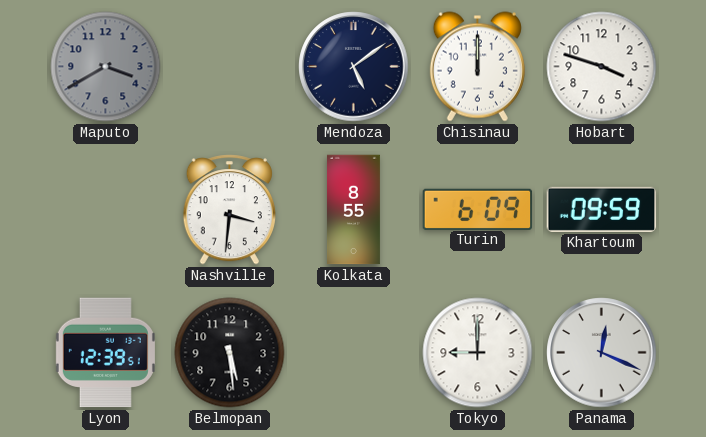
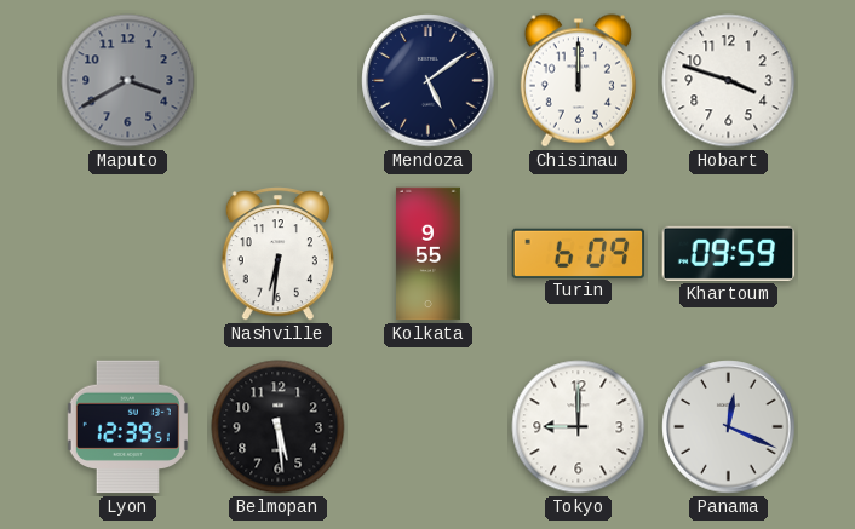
Nashville: 3:31 -> 6:31 (277, 254)
Kolkata: 8:55 -> 9:55 (427, 254)
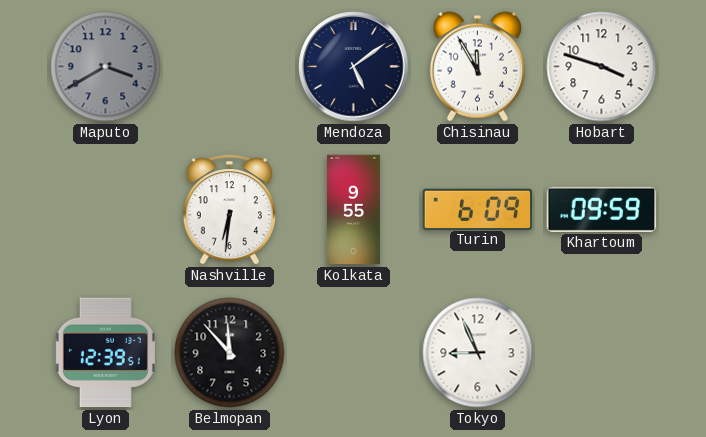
Chisinau: 12:00 -> 11:55 (477, 67)
Belmopan: 5:29 -> 11:53 (230, 353)
Tokyo: 9:00 -> 8:56 (478, 353)
Panama: 12:19 -> none (729, 427)
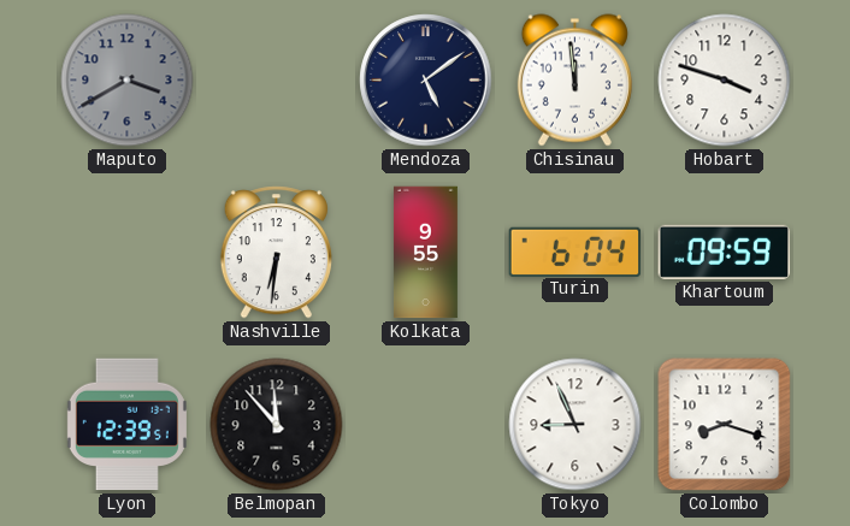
Chisinau: 11:55 -> 11:59 (574, 81)
Turin: 6:09 -> 6:04 (575, 252)
Colombo: none -> 8:18 (725, 425)
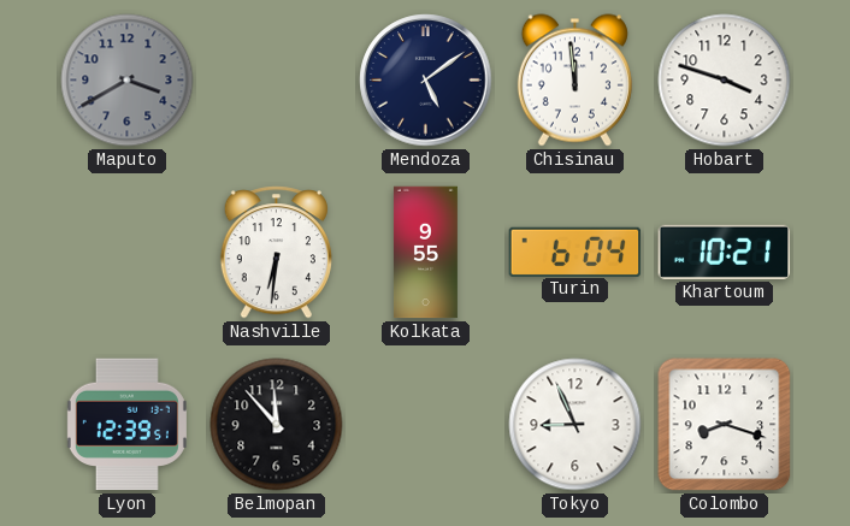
Khartoum: 09:59 -> 10:21 (725, 252)
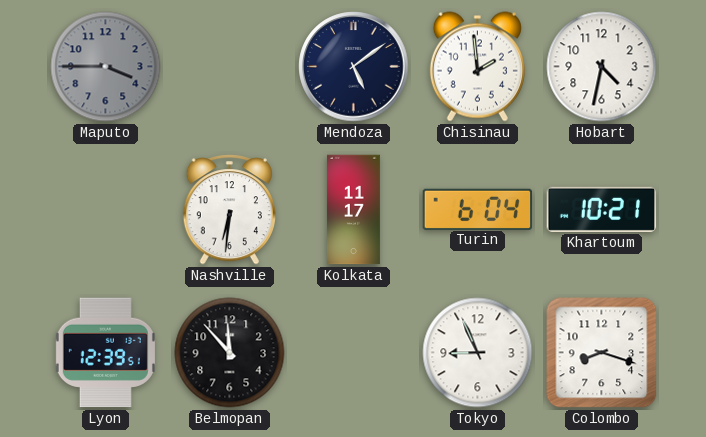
Maputo: 3:40 -> 3:45 (106, 67)
Chisinau: 11:59 -> 1:59 (477, 67)
Hobart: 3:48 -> 4:32 (602, 67)
Kolkata: 9:55 -> 11:17 (353, 210)
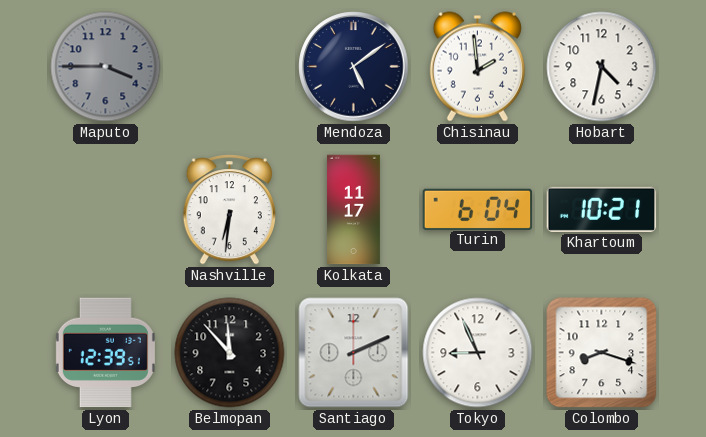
Santiago: none -> 2:11 (354, 353)
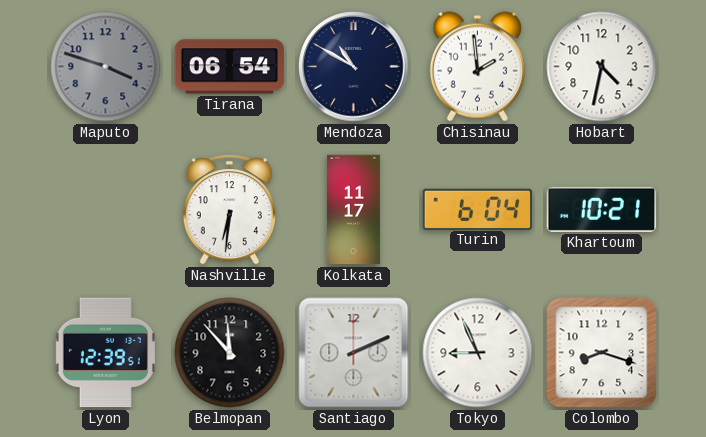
Maputo: 3:45 -> 3:48 (106, 67)
Tirana: none -> 06:54 (230, 67)
Mendoza: 5:09 -> 10:50 (354, 67)
